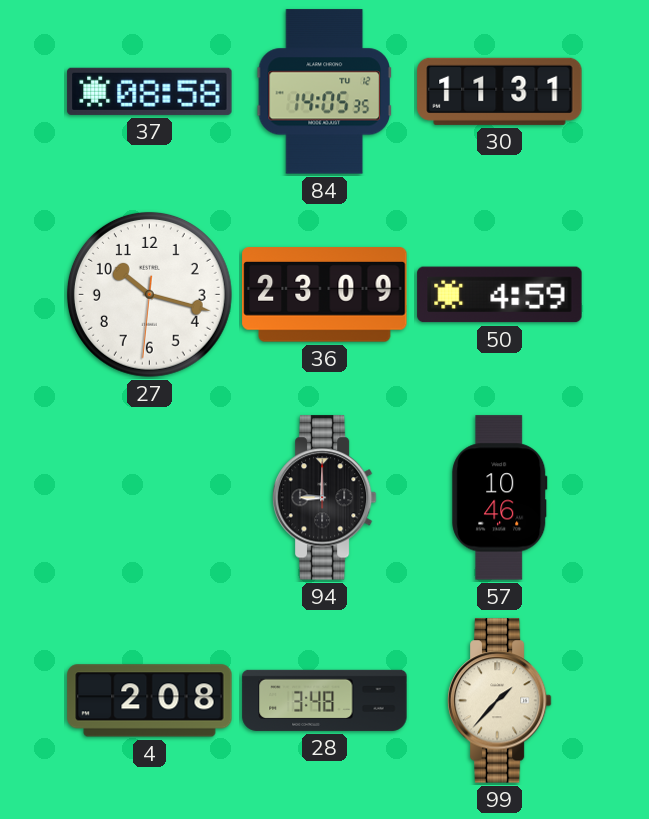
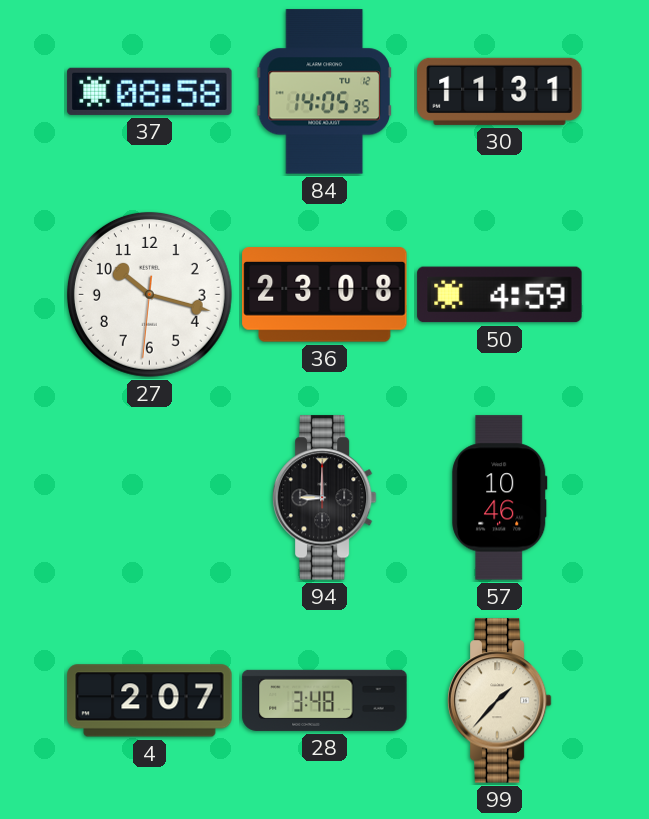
36: 23:09 -> 23:08 (325, 295)
4: 2:08 -> 2:07 (150, 701)
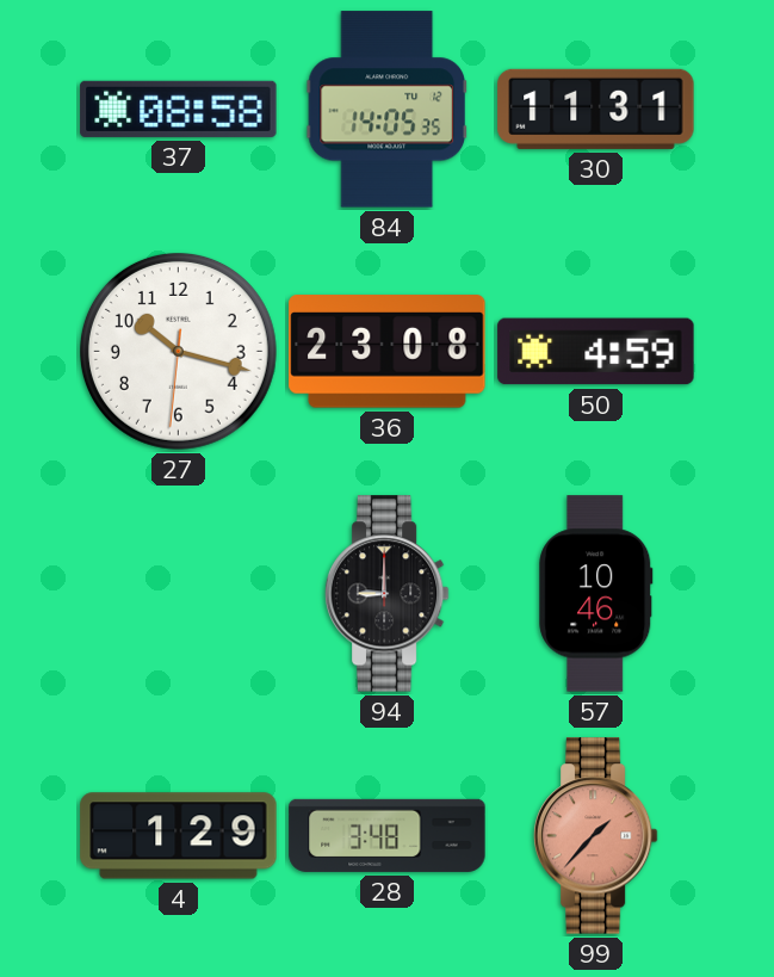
4: 2:07 -> 1:29 (179, 836)
99 dial: cream -> salmon (595, 836)
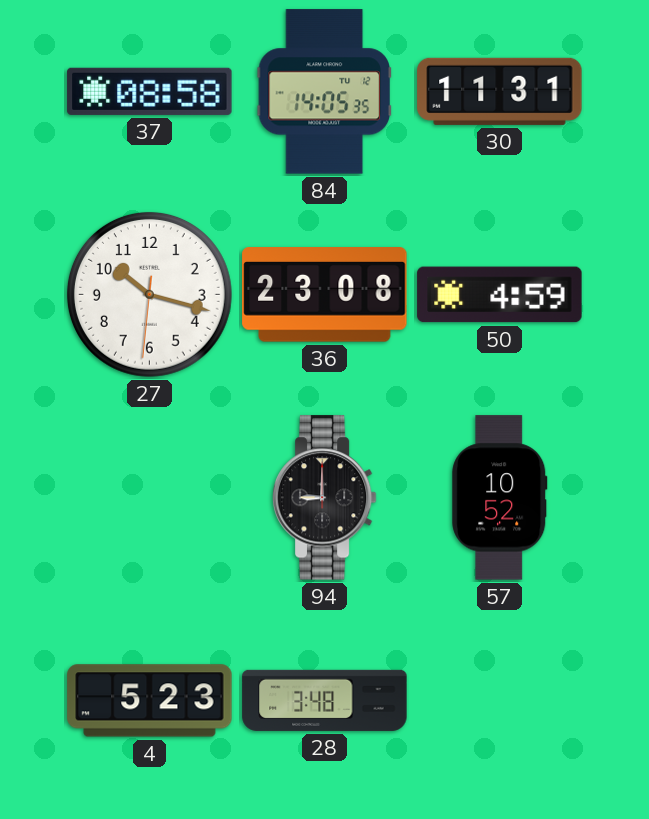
57: 10:46 -> 10:52 (500, 498)
4: 1:29 -> 5:23 (150, 701)
99: 1:37 -> none (595, 836)
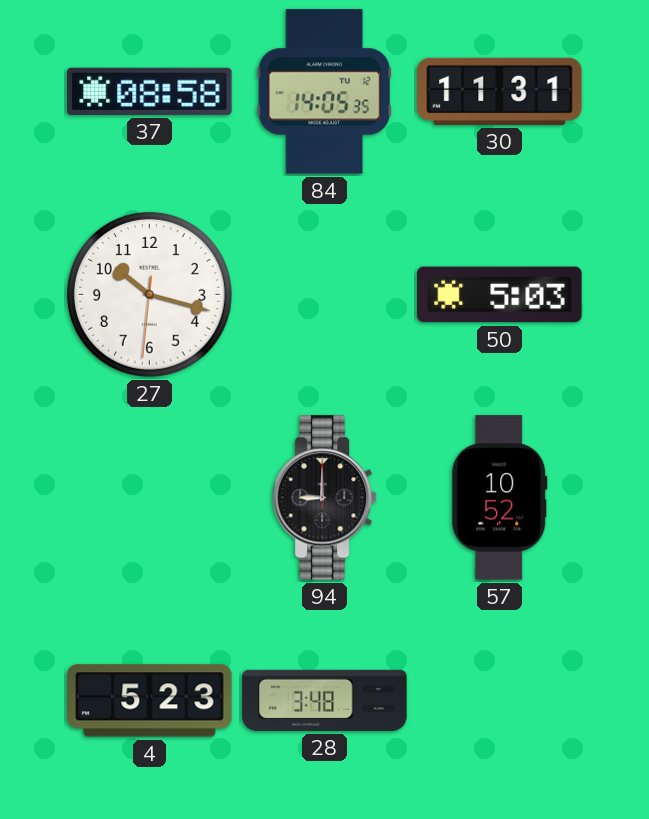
36: 23:08 -> none (325, 295)
50: 4:59 -> 5:03 (500, 295)
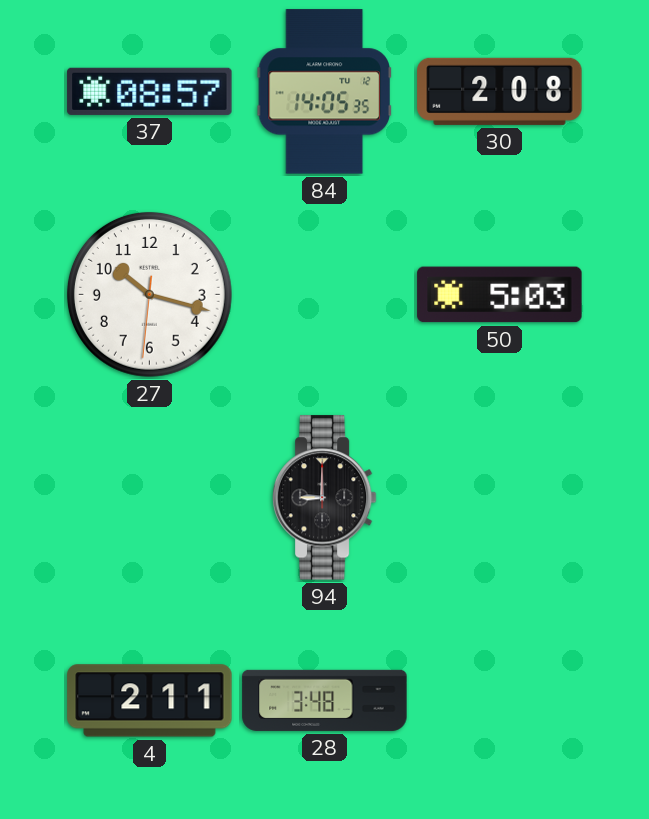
37: 08:58 -> 08:57 (150, 91)
30: 11:31 -> 2:08 (500, 91)
57: 10:52 -> none (500, 498)
4: 5:23 -> 2:11 (150, 701)
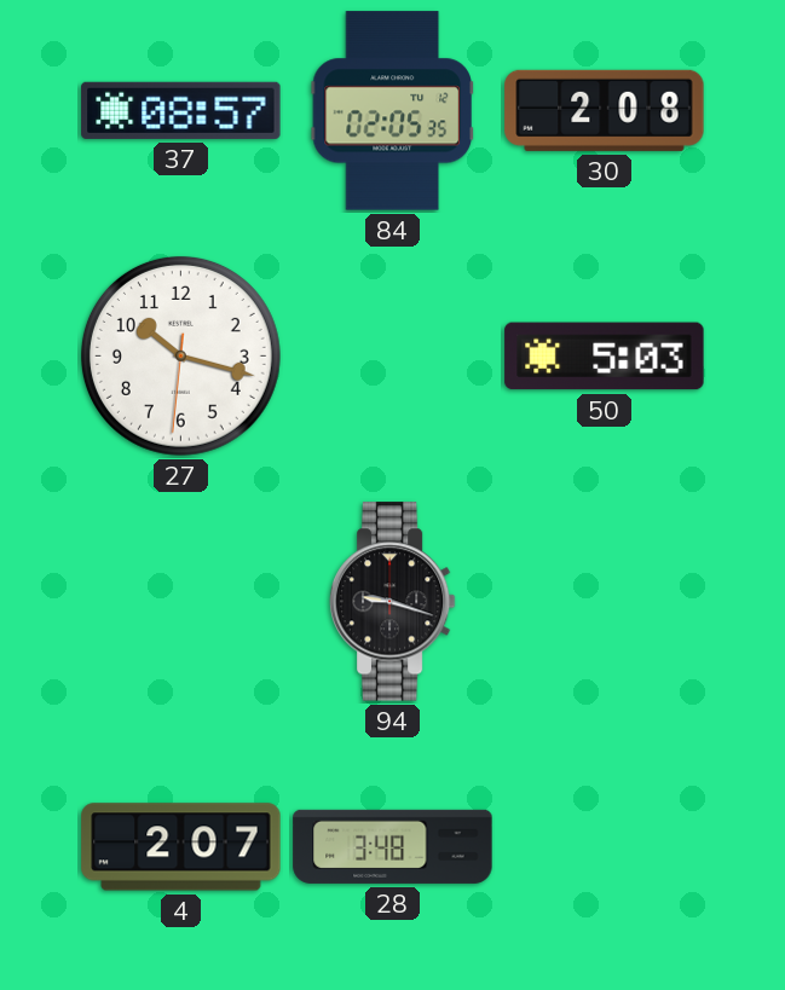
84: 14:05 -> 02:05 (392, 111)
94: 9:00 -> 9:18 (392, 602)
4: 2:11 -> 2:07 (181, 847)
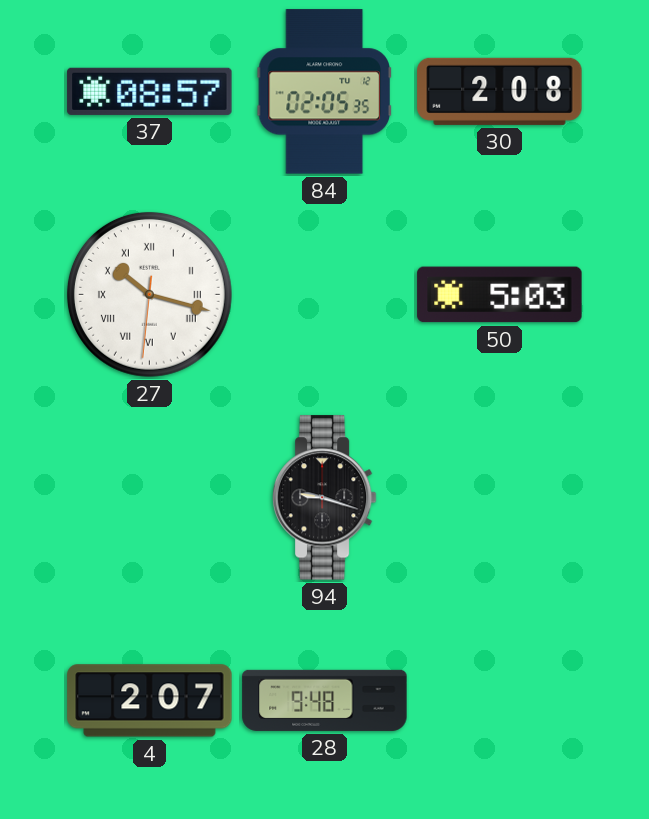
27 numerals: Arabic -> Roman (149, 294)
28: 3:48 -> 9:48 (325, 700)
